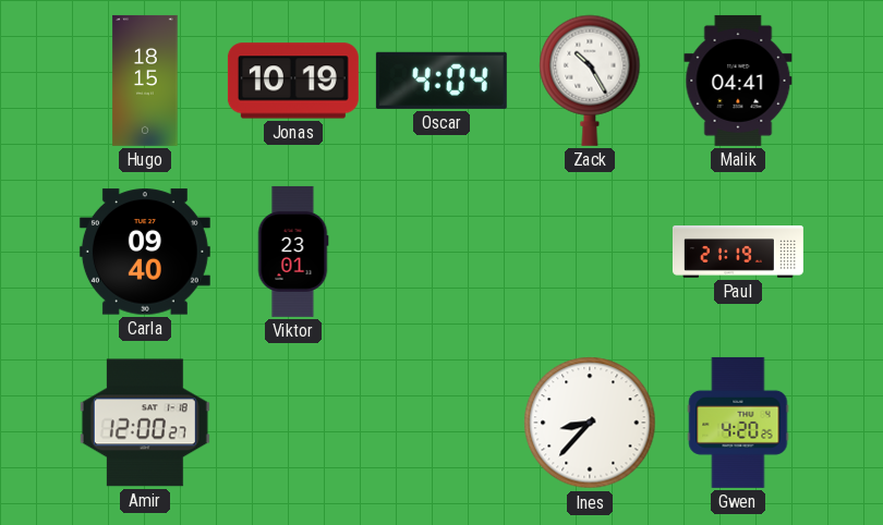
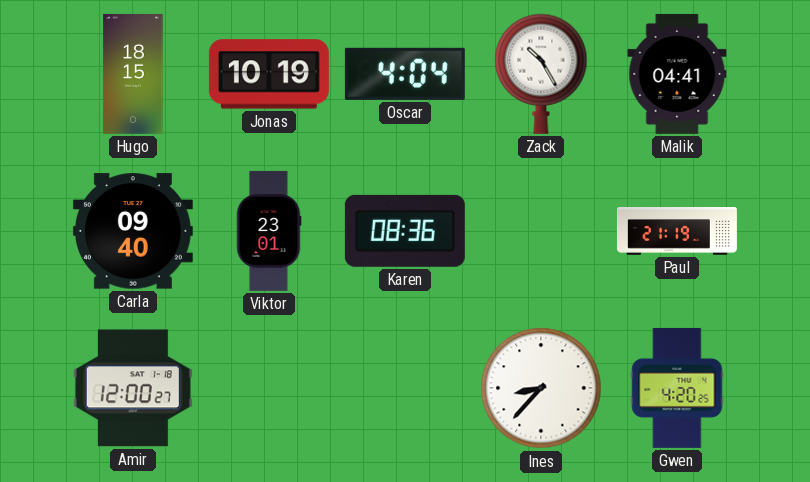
Karen: none -> 08:36 (405, 231)
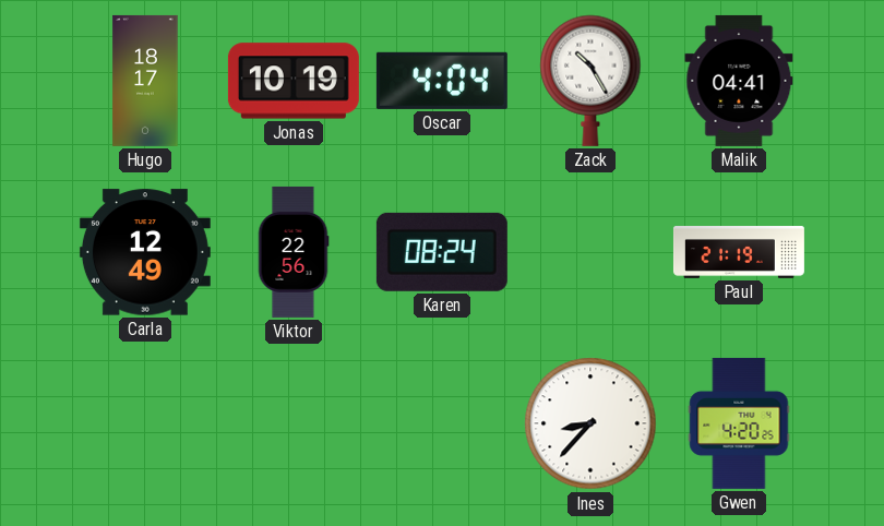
Hugo: 18:15 -> 18:17 (145, 81)
Carla: 09:40 -> 12:49 (145, 252)
Viktor: 23:01 -> 22:56 (294, 252)
Karen: 08:36 -> 08:24 (442, 252)
Amir: 12:00 -> none (133, 388)
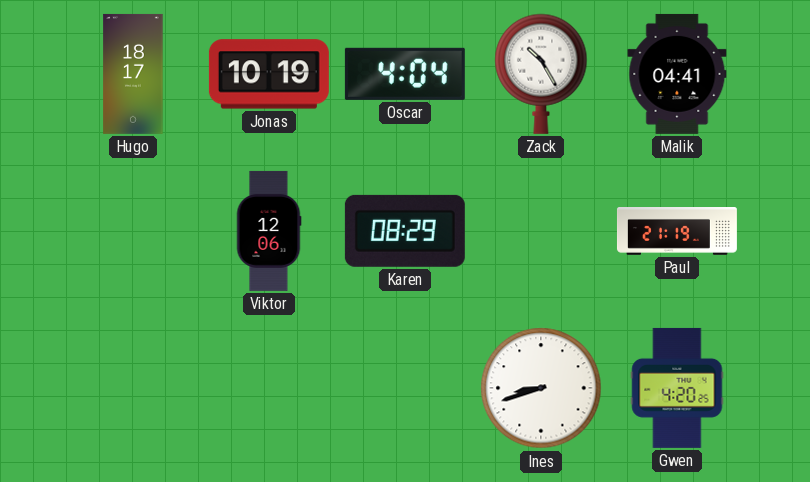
Carla: 12:49 -> none (145, 252)
Viktor: 22:56 -> 12:06 (269, 231)
Karen: 08:24 -> 08:29 (405, 231)
Ines: 8:37 -> 8:42 (541, 388)
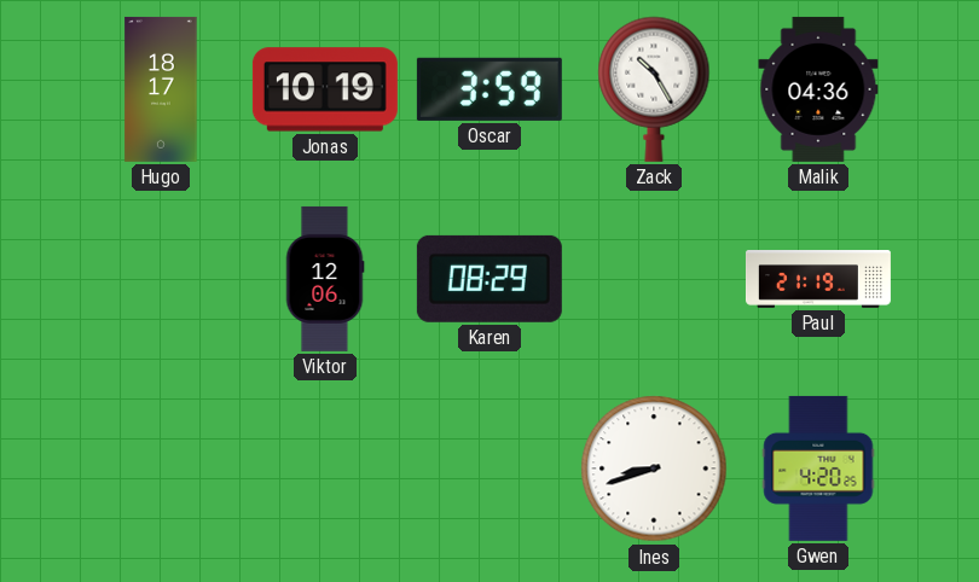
Oscar: 4:04 -> 3:59 (489, 89)
Malik: 04:41 -> 04:36 (818, 89)
